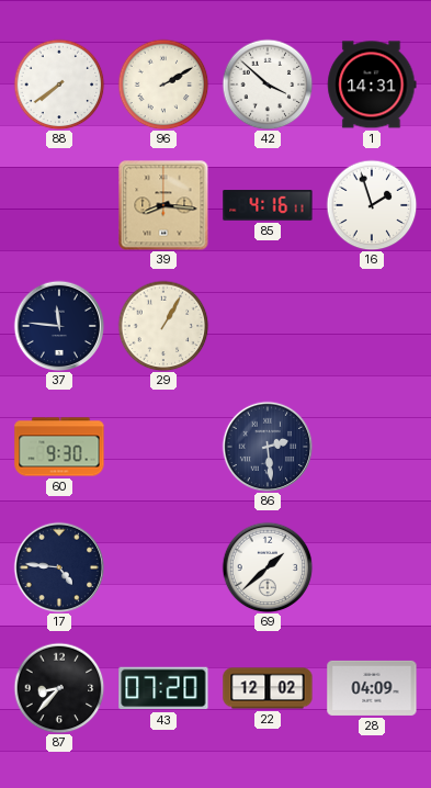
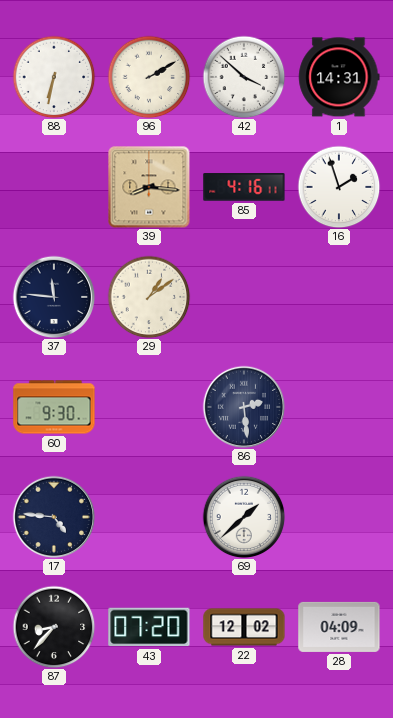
88: 7:39 -> 6:32 (54, 77)
29: 1:05 -> 1:09 (149, 297)
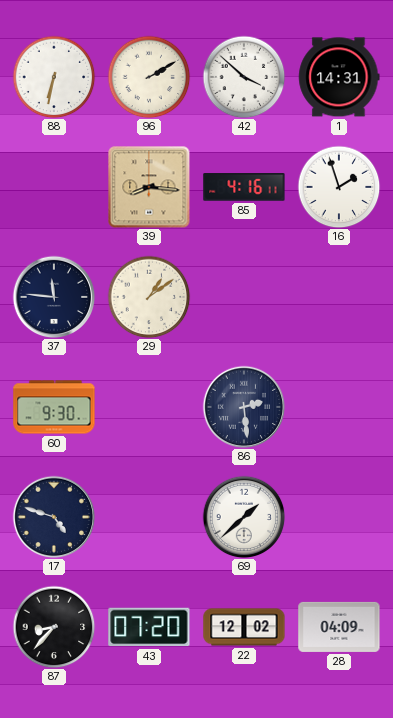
17: 4:46 -> 4:48 (54, 517)
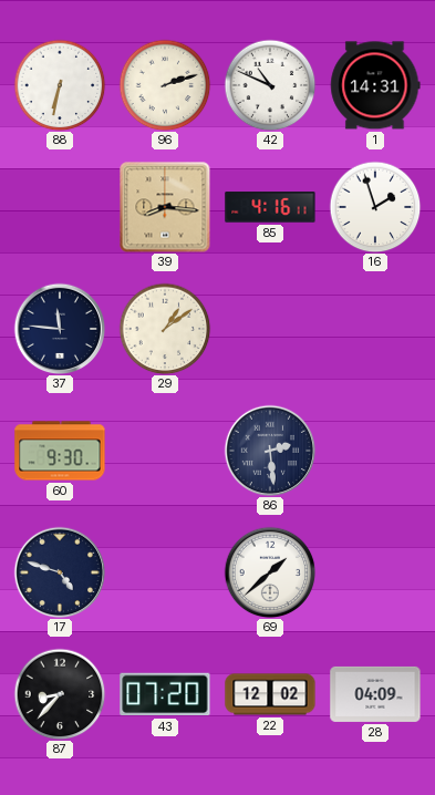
96: 2:10 -> 2:12 (165, 85)
42: 3:52 -> 10:49 (270, 85)
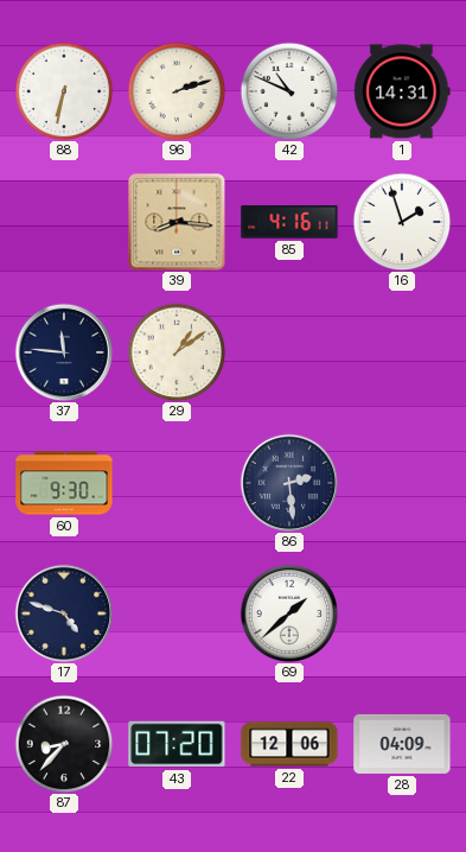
22: 12:02 -> 12:06 (289, 744)
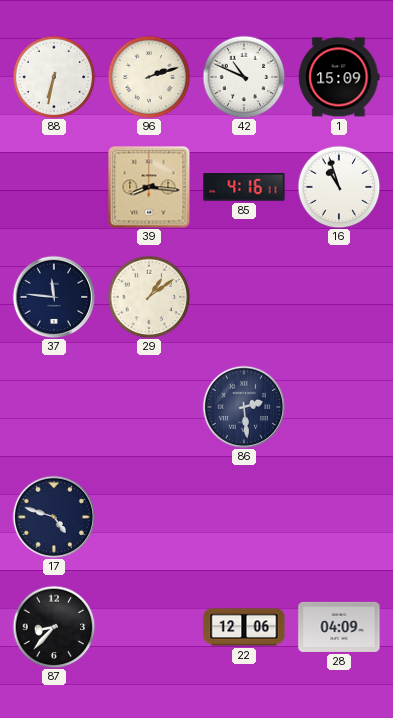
1: 14:31 -> 15:09 (339, 77)
16: 1:57 -> 10:57 (339, 187)
60: 9:30 -> none (64, 483)
69: 1:38 -> none (289, 613)
43: 07:20 -> none (177, 744)
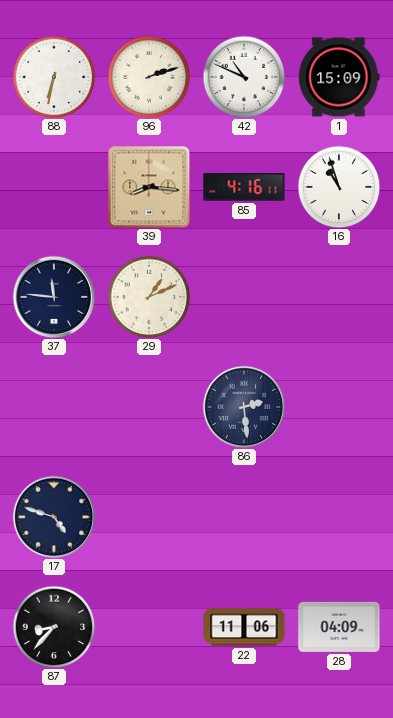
29: 1:09 -> 1:11 (149, 297)
22: 12:06 -> 11:06 (244, 627)
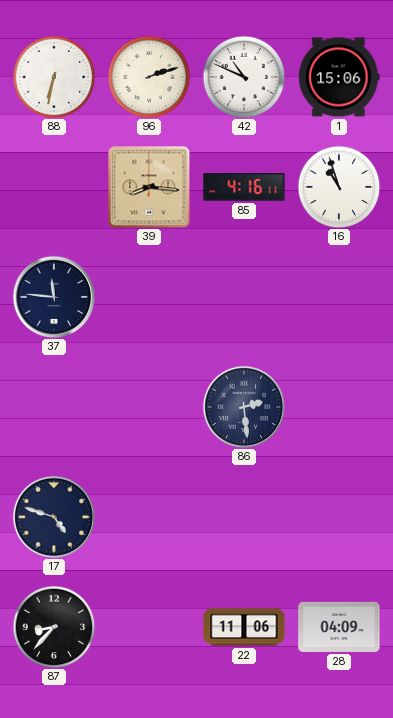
1: 15:09 -> 15:06 (339, 77)
29: 1:11 -> none (149, 297)
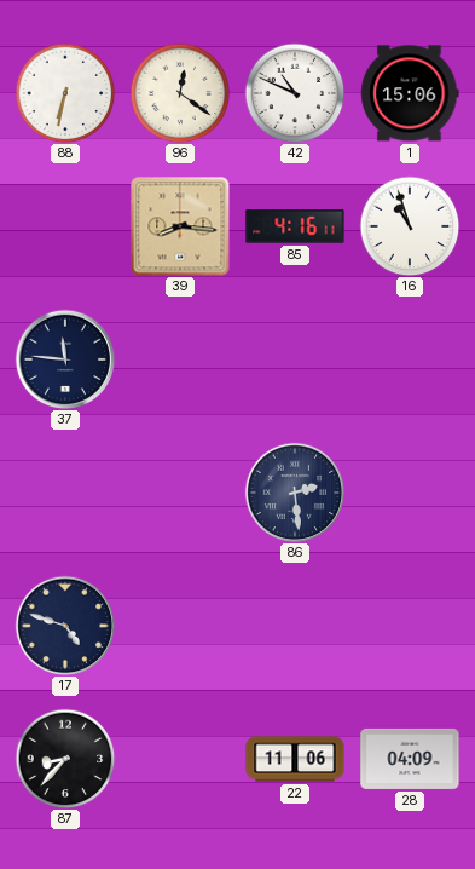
96: 2:12 -> 12:21 (180, 93)
